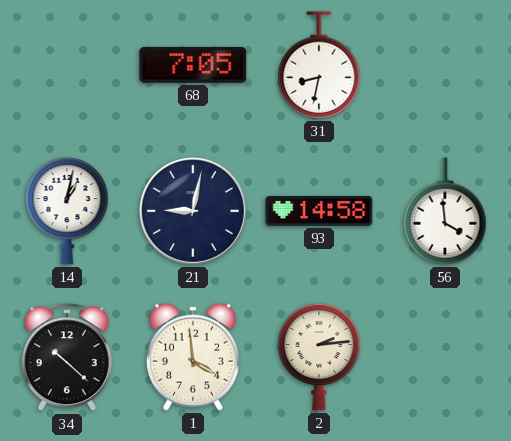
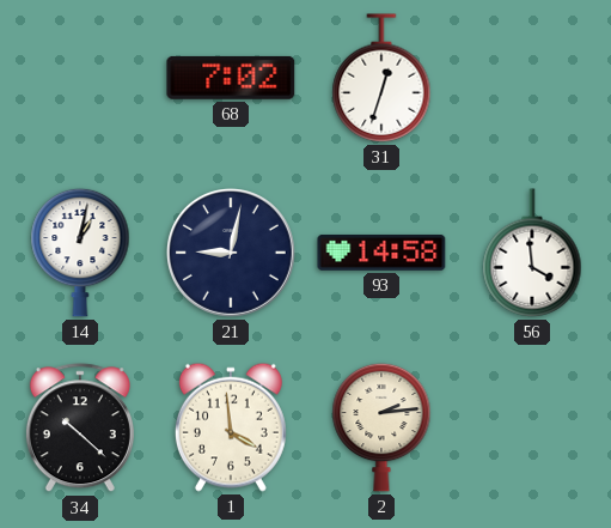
68: 7:05 -> 7:02 (231, 78)
31: 8:32 -> 12:33 (381, 78)
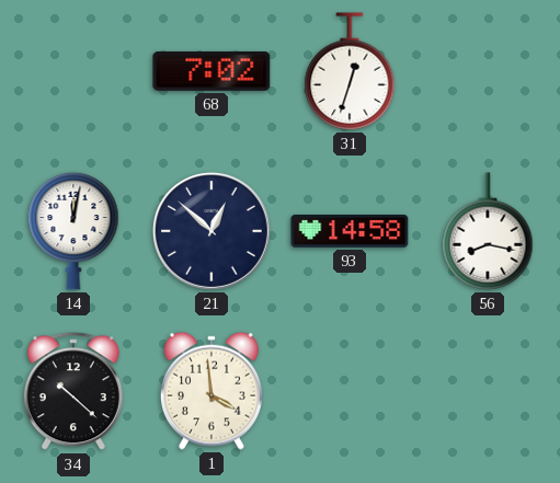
14: 1:02 -> 12:02 (73, 231)
21: 9:02 -> 12:52 (212, 231)
56: 3:59 -> 8:17 (488, 231)
2: 2:14 -> none (381, 427)
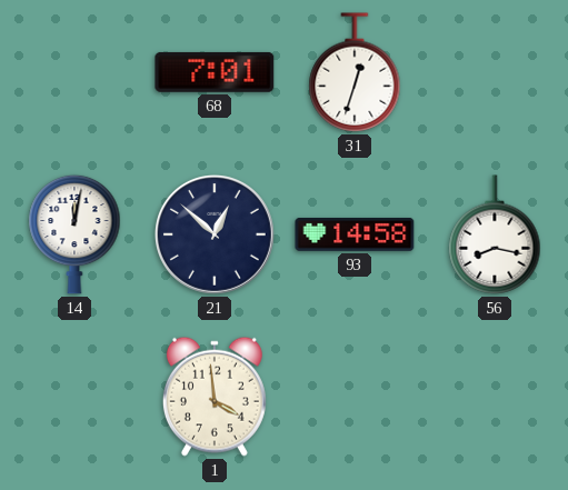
68: 7:02 -> 7:01 (215, 72)
34: 10:22 -> none (73, 392)
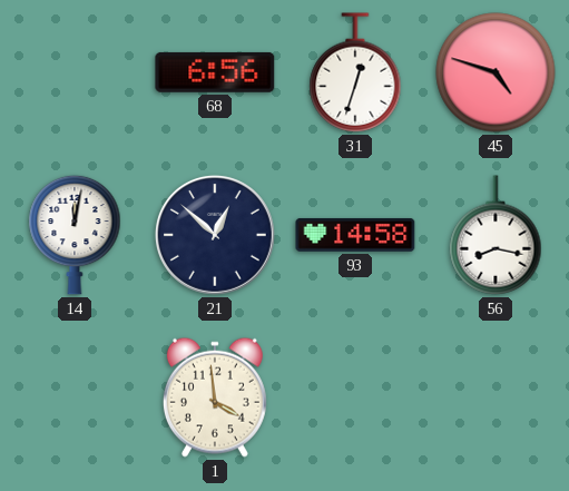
68: 7:01 -> 6:56 (215, 72)
45: none -> 4:48 (496, 72)
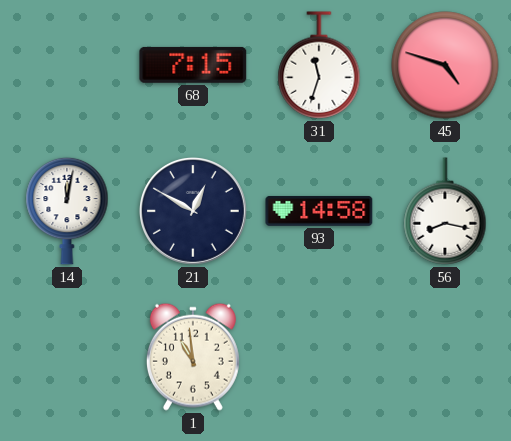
68: 6:56 -> 7:15 (193, 65)
31: 12:33 -> 11:33 (319, 65)
21: 12:52 -> 12:50 (193, 211)
1: 3:59 -> 10:59 (193, 357)
